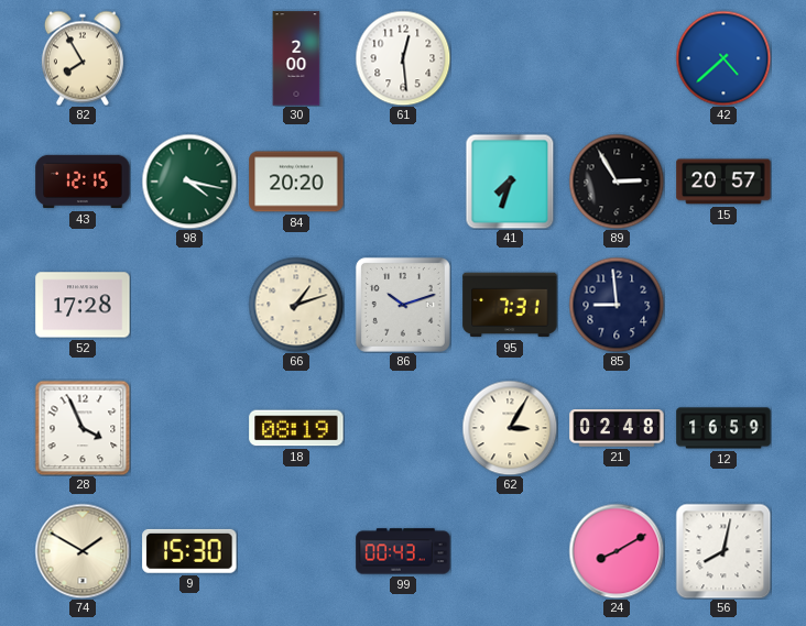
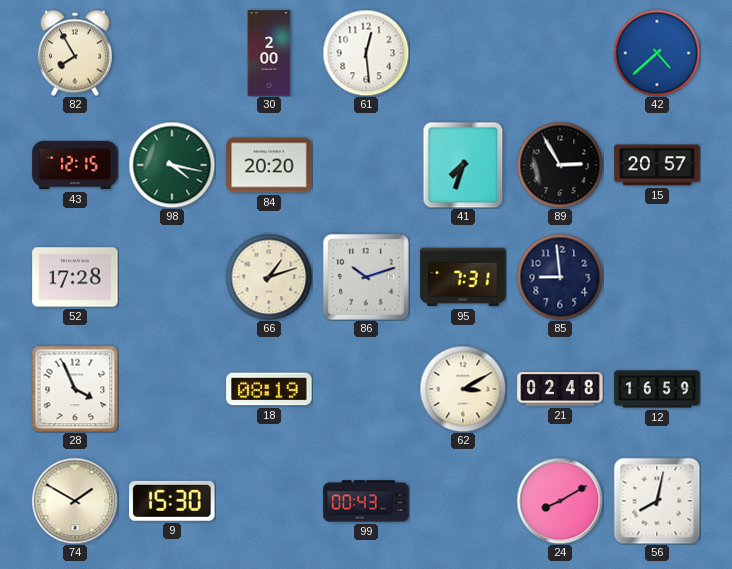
62: 3:05 -> 3:10 (463, 389)
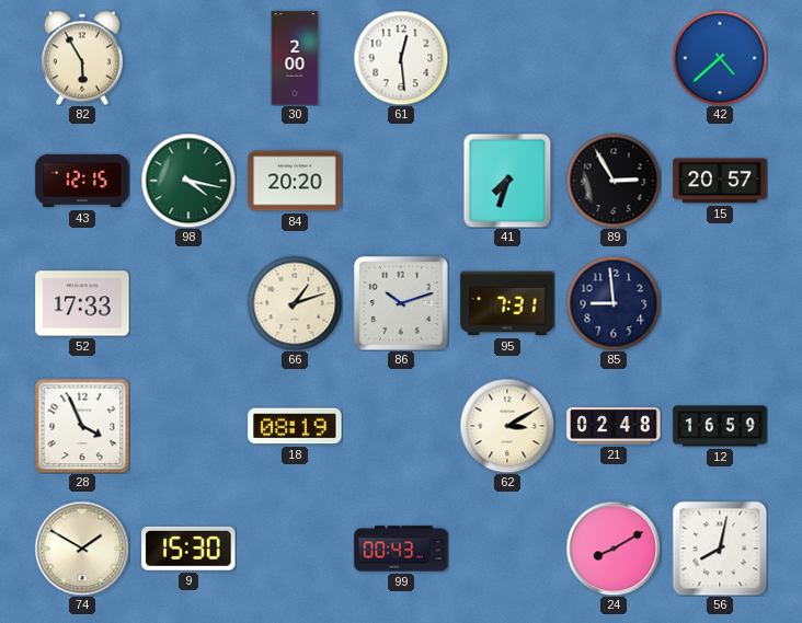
82: 7:55 -> 5:55 (82, 58)
52: 17:28 -> 17:33 (82, 303)
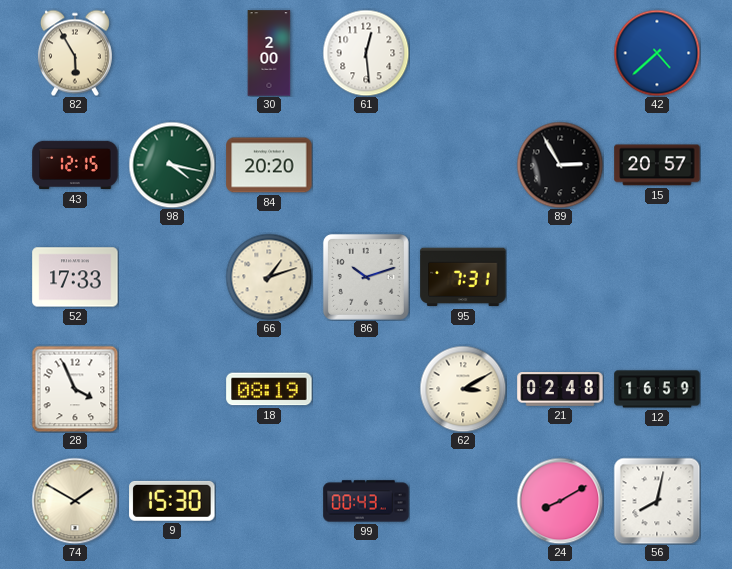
41: 7:33 -> none (507, 181)
85: 8:59 -> none (614, 303)
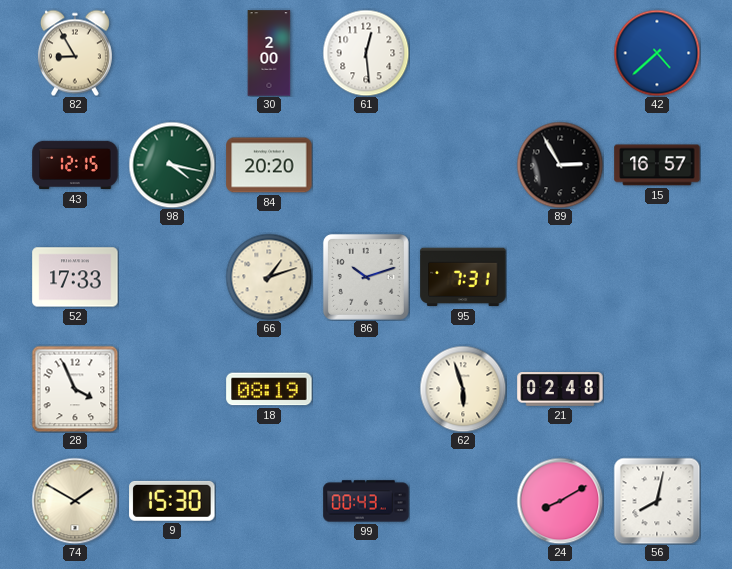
82: 5:55 -> 8:55 (75, 53)
15: 20:57 -> 16:57 (657, 165)
62: 3:10 -> 5:57 (463, 389)
12: 16:59 -> none (657, 389)
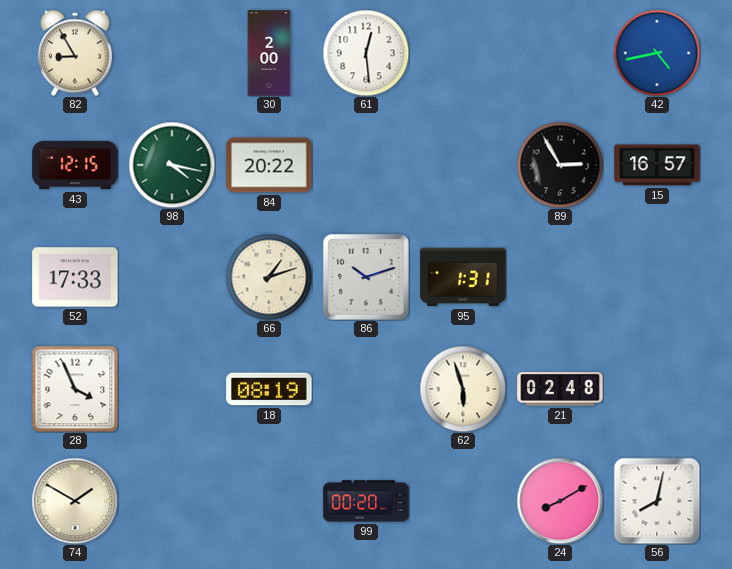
42: 4:38 -> 4:43 (657, 53)
84: 20:20 -> 20:22 (269, 165)
95: 7:31 -> 1:31 (463, 277)
9: 15:30 -> none (172, 501)
99: 00:43 -> 00:20 (366, 501)
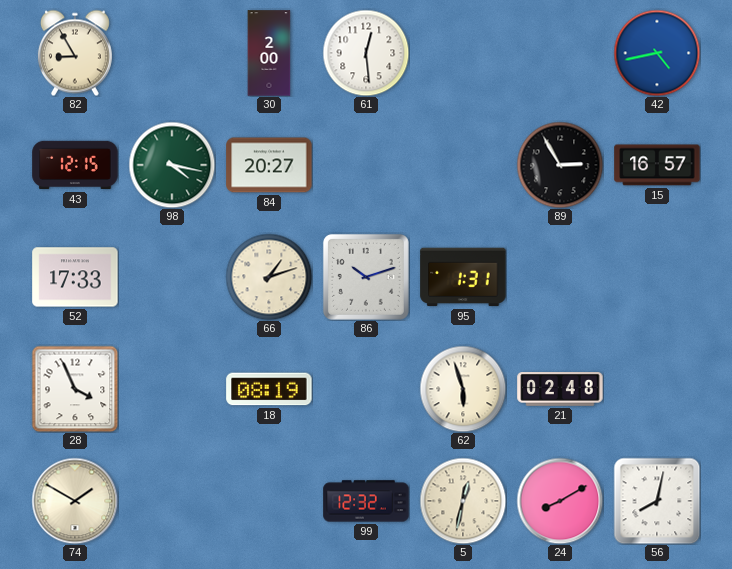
84: 20:22 -> 20:27 (269, 165)
99: 00:20 -> 12:32 (366, 501)
5: none -> 12:32 (463, 501)
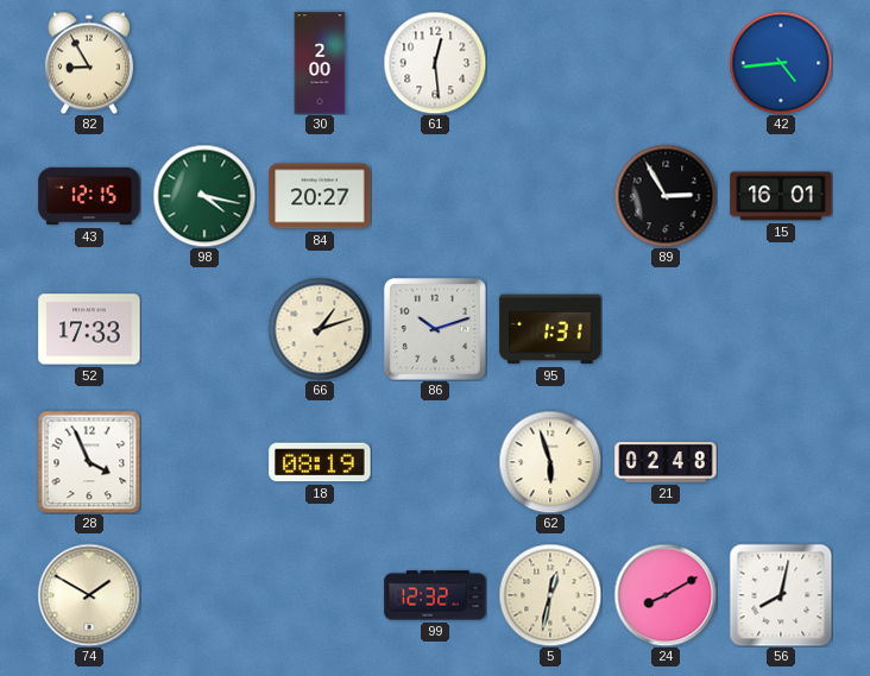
42: 4:43 -> 4:44 (781, 63)
15: 16:57 -> 16:01 (781, 196)
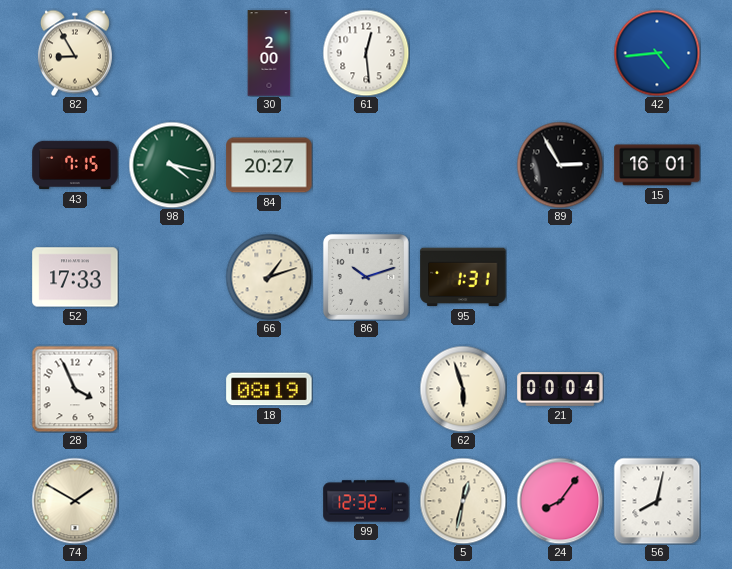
43: 12:15 -> 7:15 (75, 165)
21: 02:48 -> 00:04 (560, 389)
24: 8:10 -> 8:06 (560, 501)
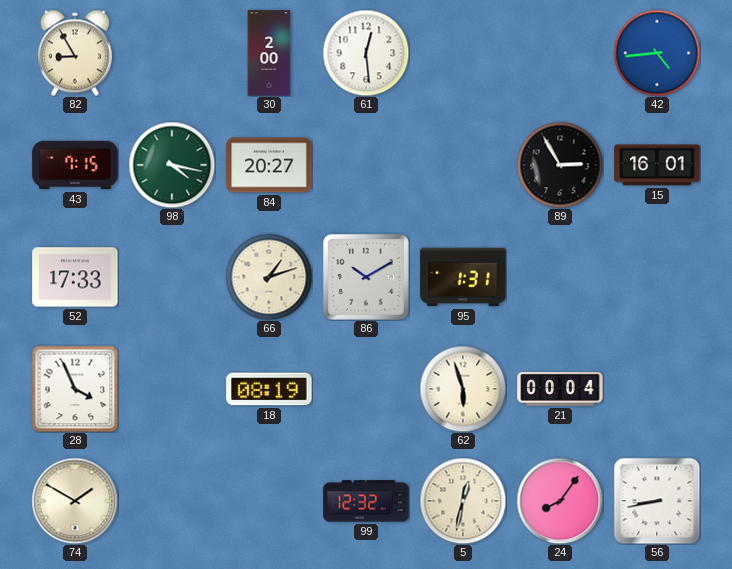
86: 10:12 -> 10:10 (366, 277)
56: 8:02 -> 8:43 (657, 501)
